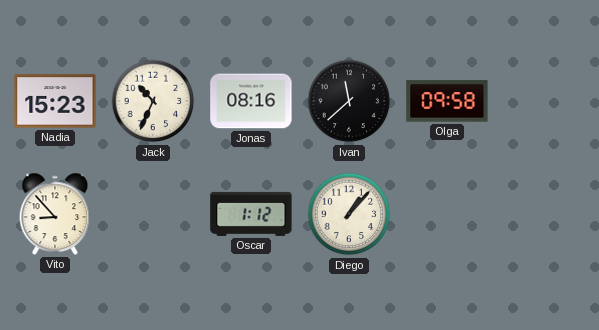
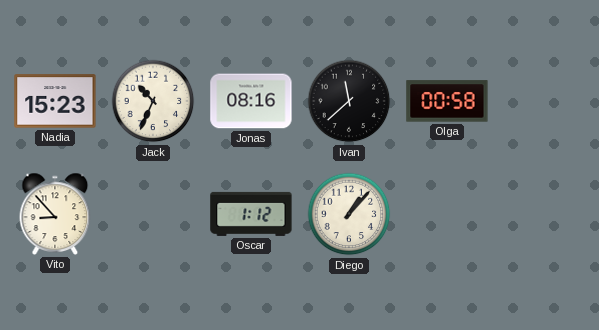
Olga: 09:58 -> 00:58 (447, 101)
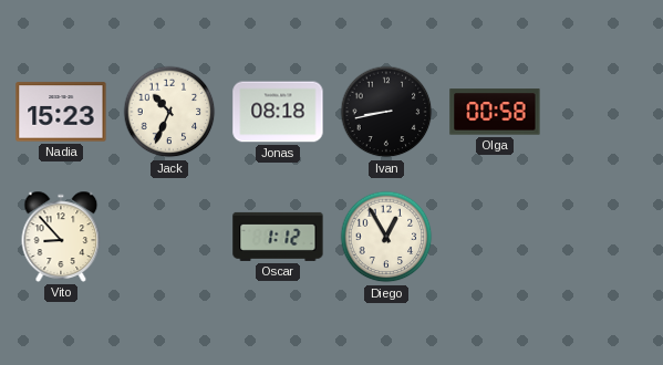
Jonas: 08:16 -> 08:18 (278, 112)
Ivan: 11:38 -> 8:43 (386, 112)
Diego: 1:07 -> 12:55 (386, 237)
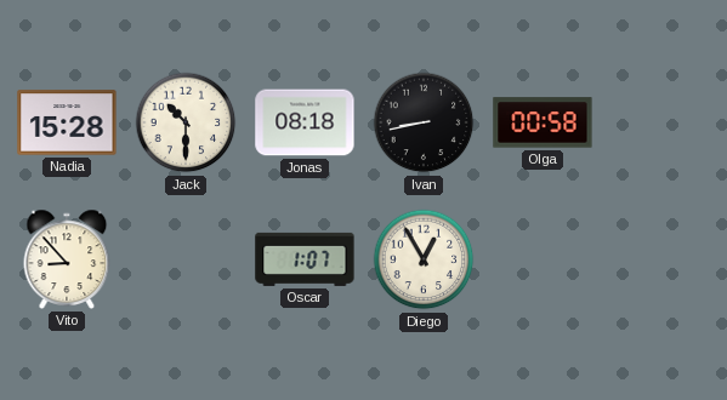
Nadia: 15:23 -> 15:28 (67, 122)
Jack: 10:34 -> 10:30 (186, 122)
Oscar: 1:12 -> 1:07 (305, 259)
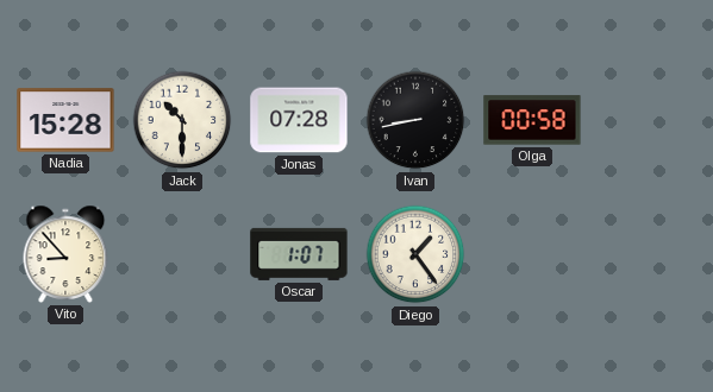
Jonas: 08:18 -> 07:28 (299, 120)
Diego: 12:55 -> 1:24 (415, 254)
